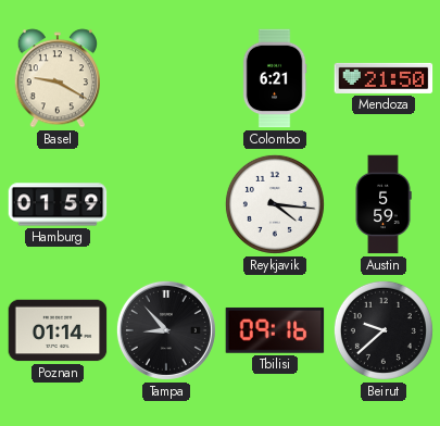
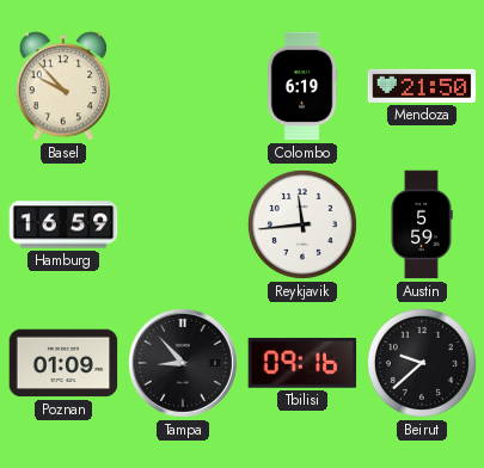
Basel: 9:20 -> 9:53 (62, 86)
Colombo: 6:21 -> 6:19 (302, 86)
Hamburg: 01:59 -> 16:59 (63, 224)
Reykjavik: 4:16 -> 11:44 (302, 224)
Poznan: 01:14 -> 01:09 (63, 363)
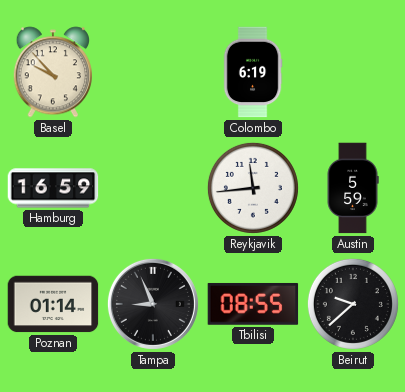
Mendoza: 21:50 -> none (422, 86)
Poznan: 01:09 -> 01:14 (53, 304)
Tampa: 8:53 -> 8:56 (153, 304)
Tbilisi: 09:16 -> 08:55 (253, 304)
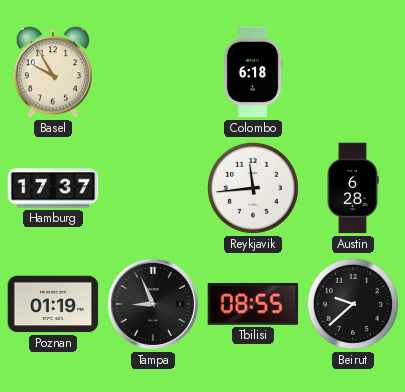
Basel: 9:53 -> 9:55 (52, 72)
Colombo: 6:19 -> 6:18 (253, 72)
Hamburg: 16:59 -> 17:37 (53, 188)
Austin: 5:59 -> 6:28 (353, 188)
Poznan: 01:14 -> 01:19 (53, 304)
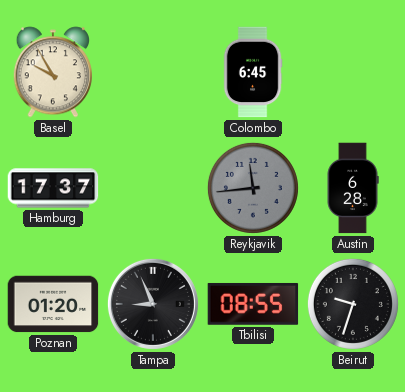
Colombo: 6:18 -> 6:45 (253, 72)
Reykjavik dial: white -> grey (253, 188)
Poznan: 01:19 -> 01:20 (53, 304)
Beirut: 9:38 -> 9:33 (353, 304)
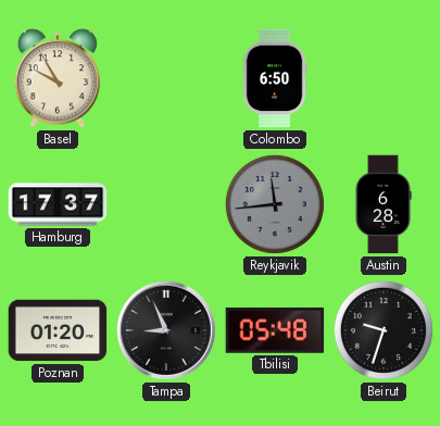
Colombo: 6:45 -> 6:50 (275, 78)
Tbilisi: 08:55 -> 05:48 (275, 330)
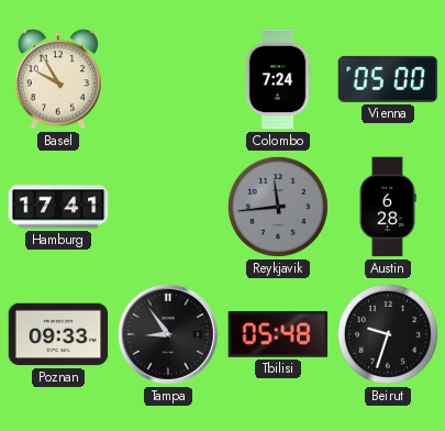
Colombo: 6:50 -> 7:24 (278, 79)
Vienna: none -> 05:00 (388, 79)
Hamburg: 17:37 -> 17:41 (58, 207)
Poznan: 01:20 -> 09:33 (58, 334)
Tampa: 8:56 -> 8:54 (168, 334)
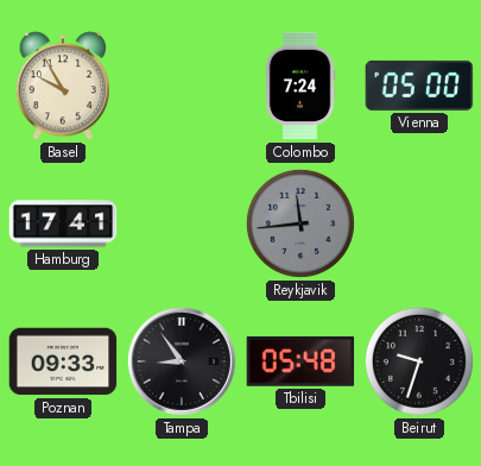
Austin: 6:28 -> none (388, 207)
